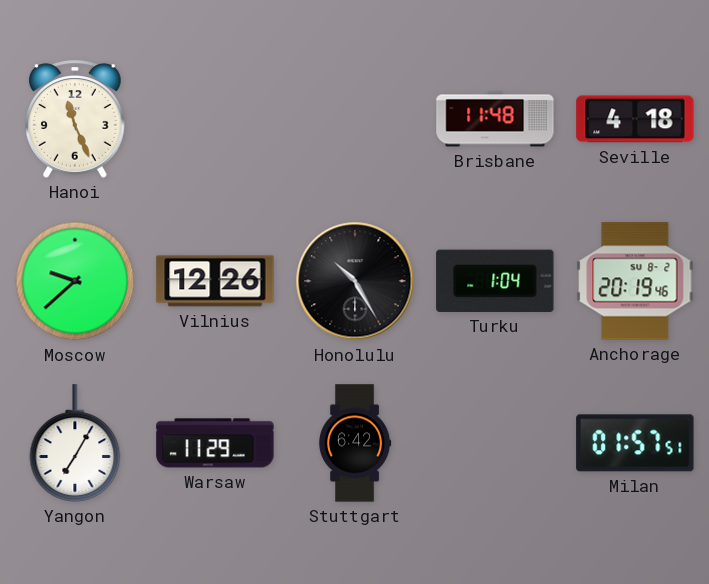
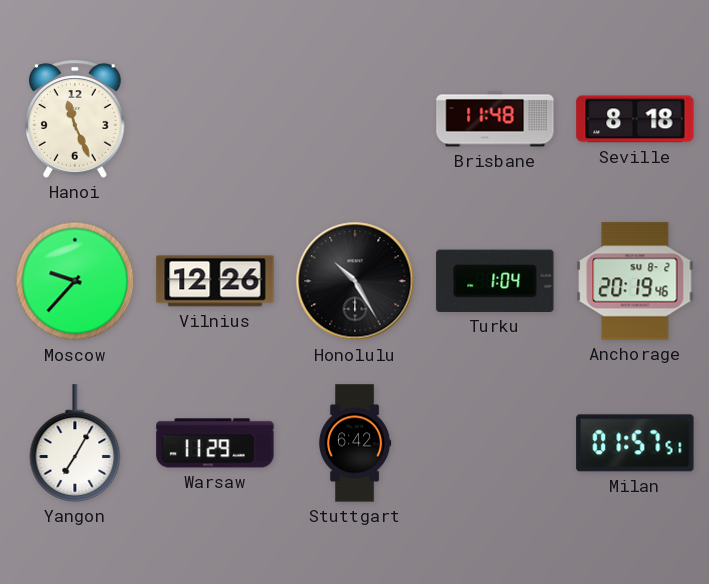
Seville: 4:18 -> 8:18 (635, 119)
Moscow: 9:38 -> 9:37 (75, 281)
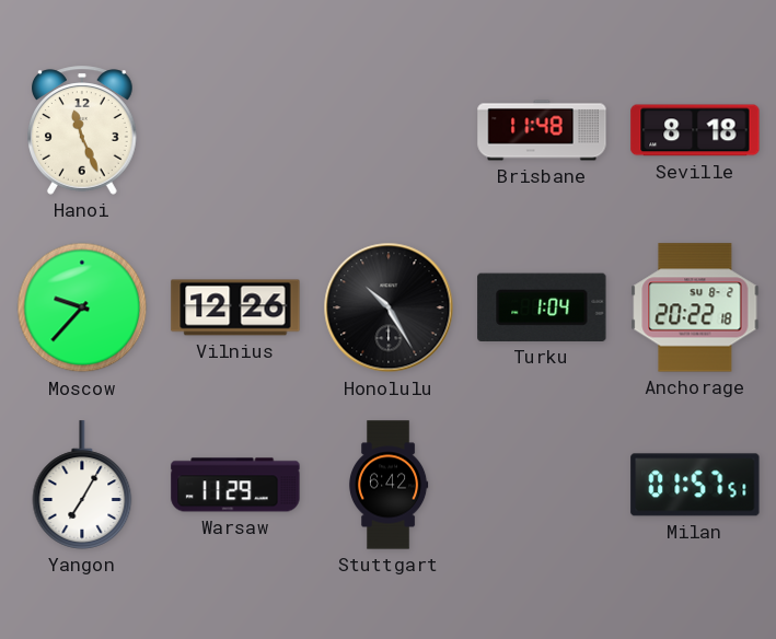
Anchorage: 20:19 -> 20:22 (695, 307)
